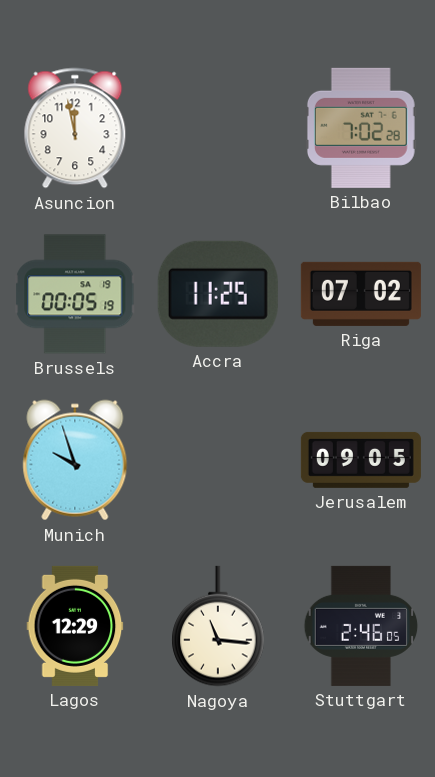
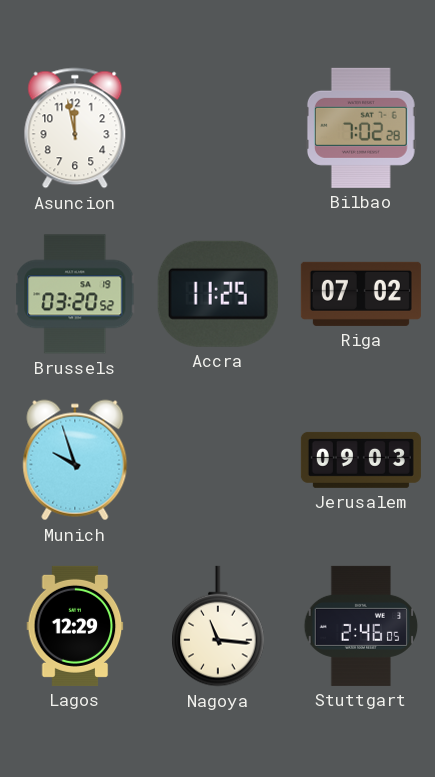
Brussels: 00:05 -> 03:20 (75, 294)
Jerusalem: 09:05 -> 09:03 (361, 460)
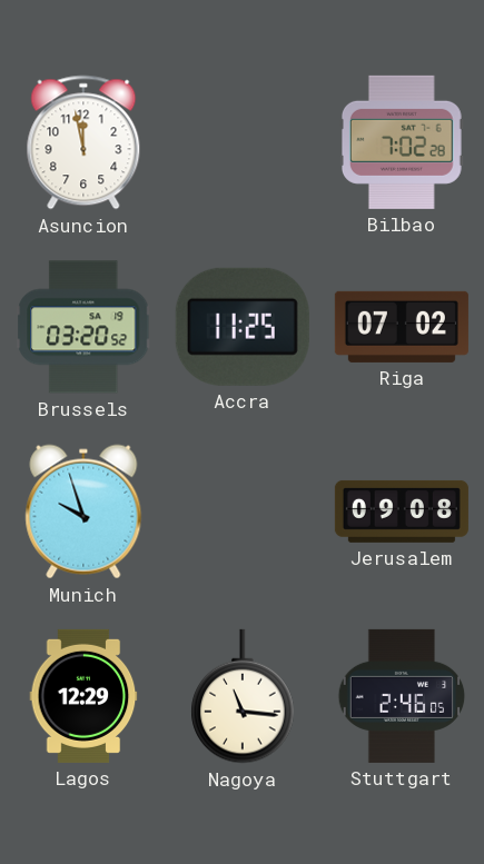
Jerusalem: 09:03 -> 09:08 (402, 512)
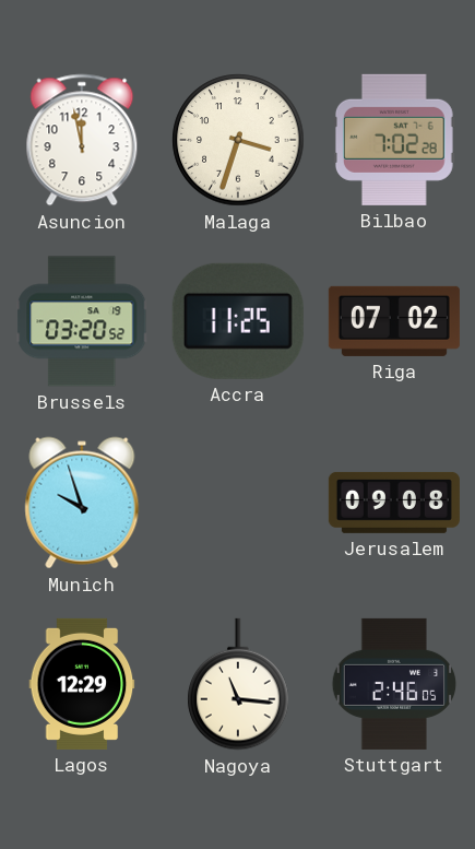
Malaga: none -> 3:33 (238, 140)
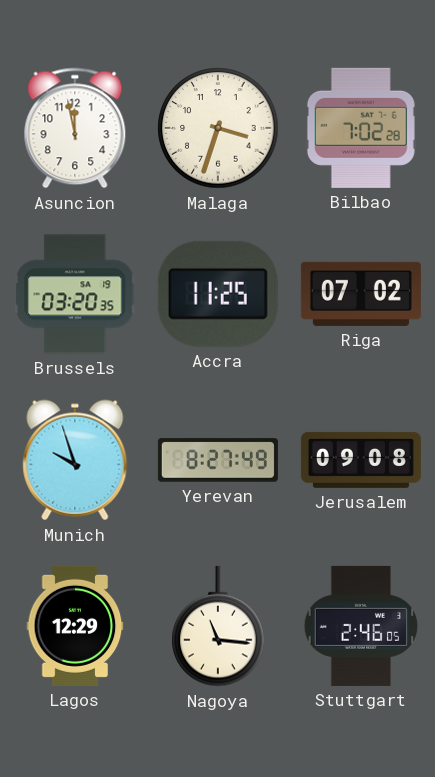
Brussels: 03:20:52 -> 03:20:35 (75, 294)
Yerevan: none -> 8:27 (218, 460)
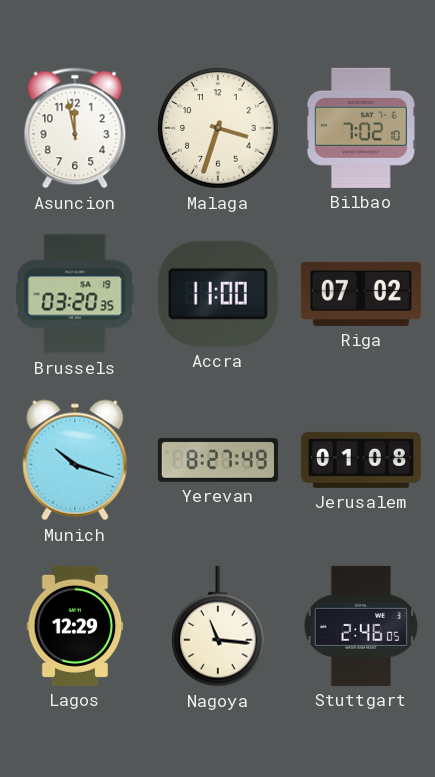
Bilbao: 7:02:28 -> 7:02:10 (361, 128)
Accra: 11:25 -> 11:00 (218, 294)
Munich: 9:57 -> 10:18 (75, 460)
Jerusalem: 09:08 -> 01:08 (361, 460)
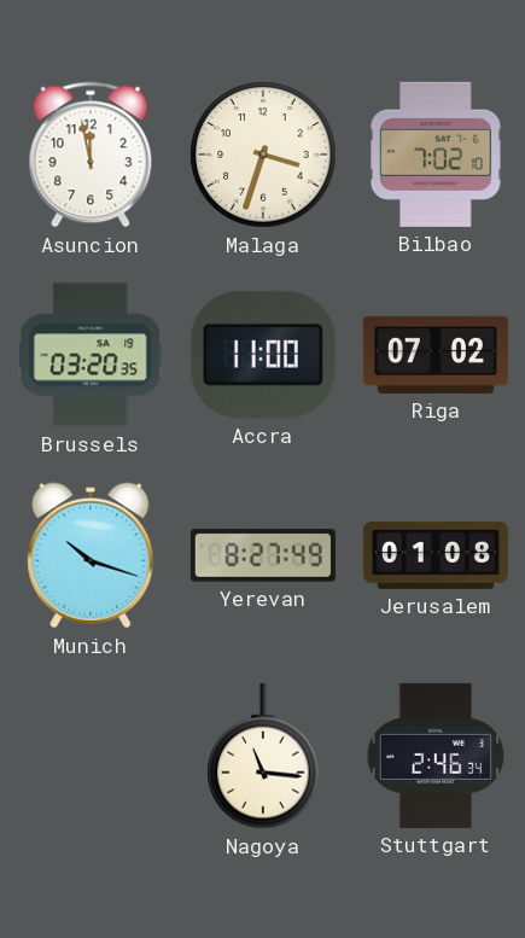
Lagos: 12:29 -> none (75, 626)
Stuttgart: 2:46:05 -> 2:46:34 (436, 756)
